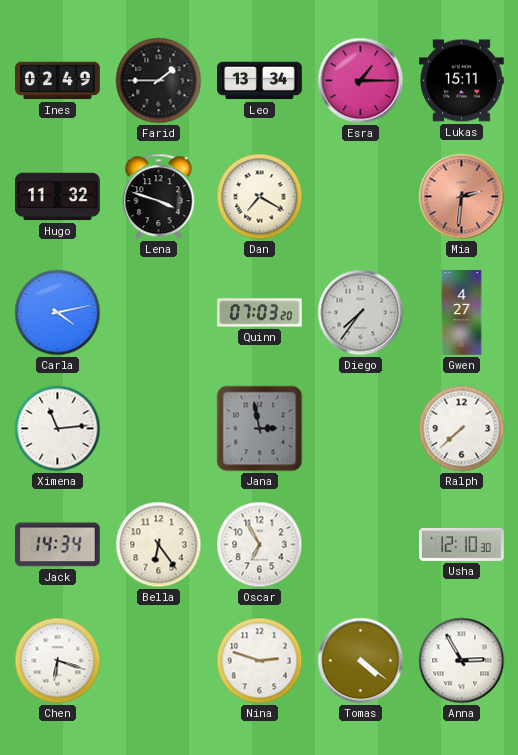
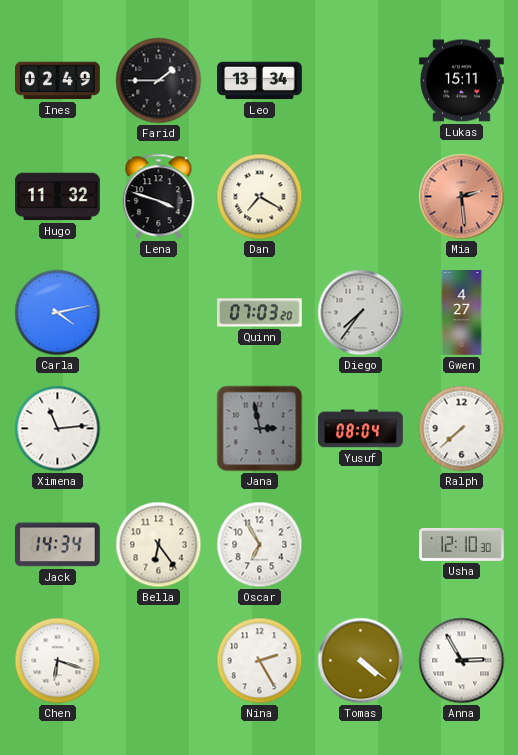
Esra: 1:15 -> none (361, 81)
Mia: 2:31 -> 2:29 (462, 197)
Yusuf: none -> 08:04 (361, 429)
Nina: 2:48 -> 2:25 (260, 661)
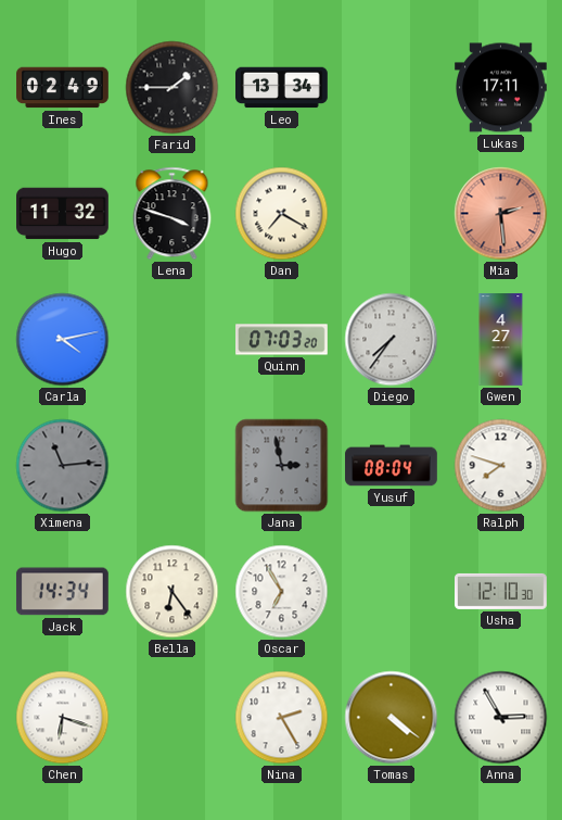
Lukas: 15:11 -> 17:11 (501, 88)
Ximena dial: white -> grey (63, 466)
Ralph: 7:38 -> 7:48 (501, 466)
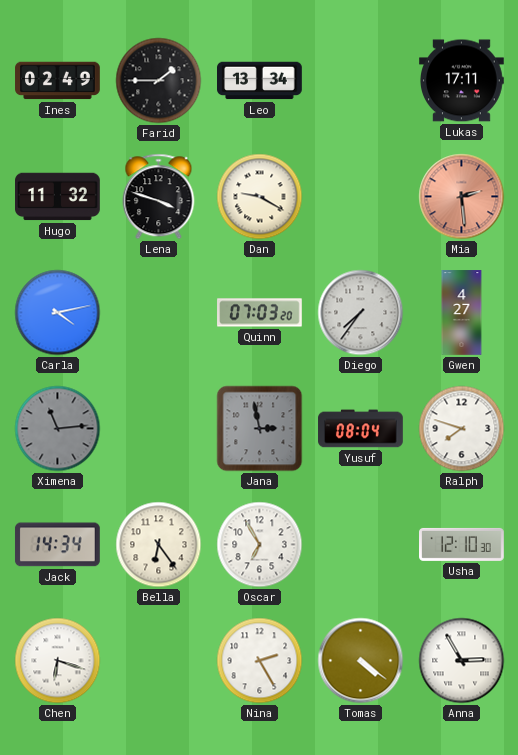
Dan: 7:20 -> 9:20 (260, 197)
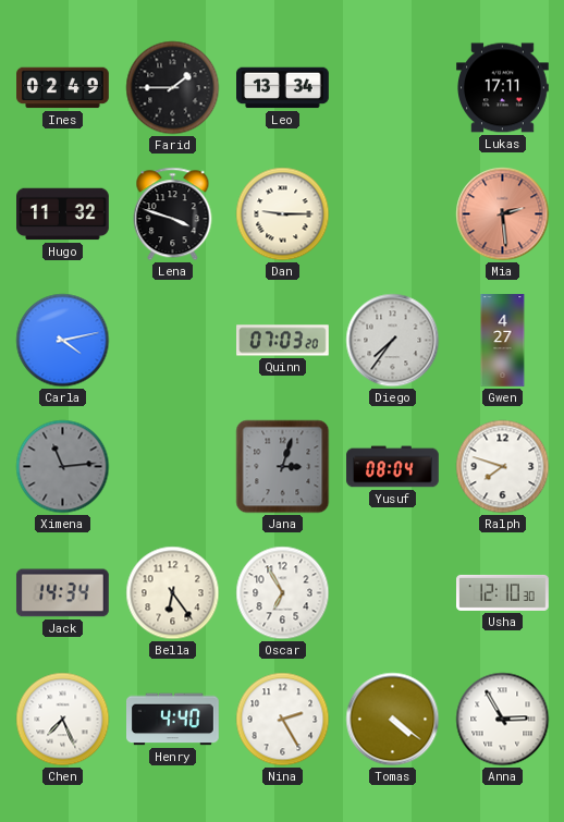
Dan: 9:20 -> 9:15 (283, 214)
Jana: 2:58 -> 3:03 (283, 467)
Chen: 6:18 -> 7:26 (63, 720)
Henry: none -> 4:40 (173, 720)
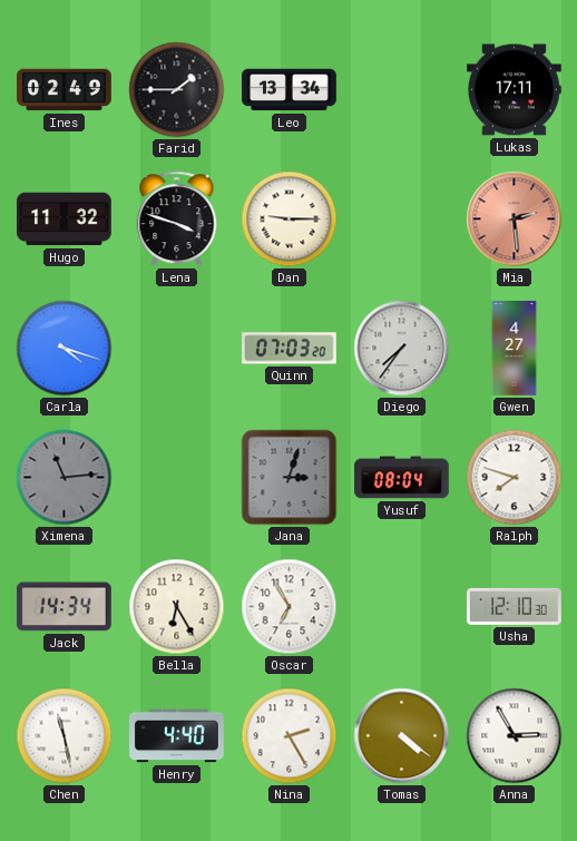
Carla: 4:13 -> 4:18 (65, 349)
Bella: 6:24 -> 6:25 (177, 607)
Chen: 7:26 -> 11:28 (65, 736)
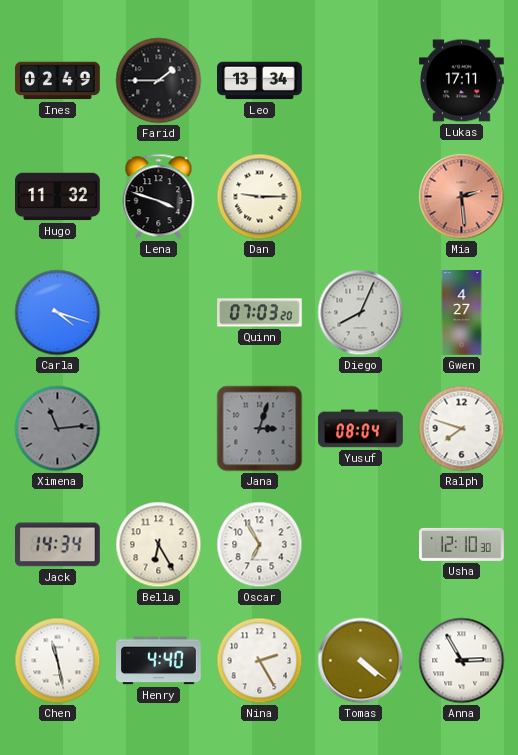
Diego: 7:36 -> 8:04 (361, 313)
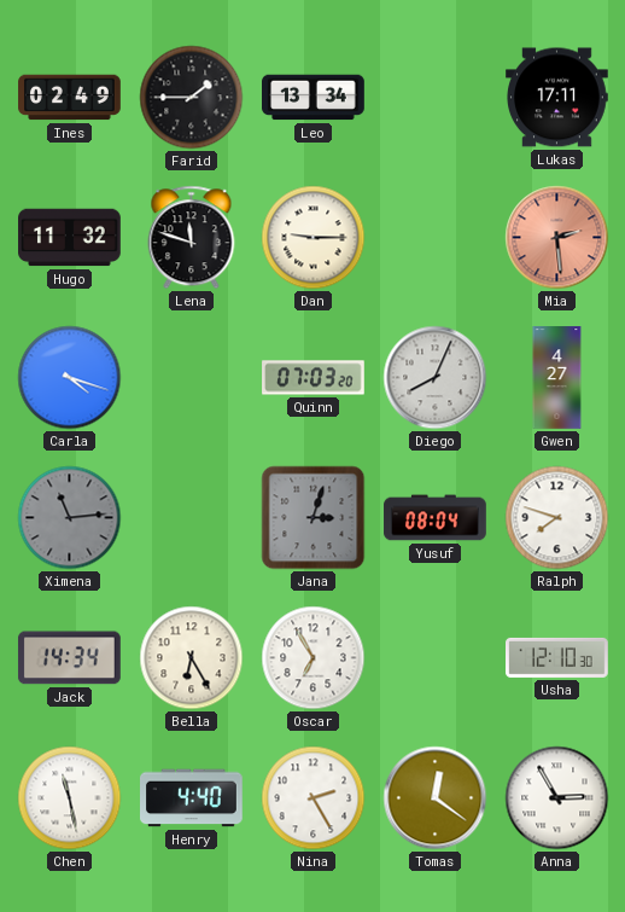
Lena: 3:48 -> 11:48 (192, 238)
Tomas: 4:21 -> 12:21 (436, 798)
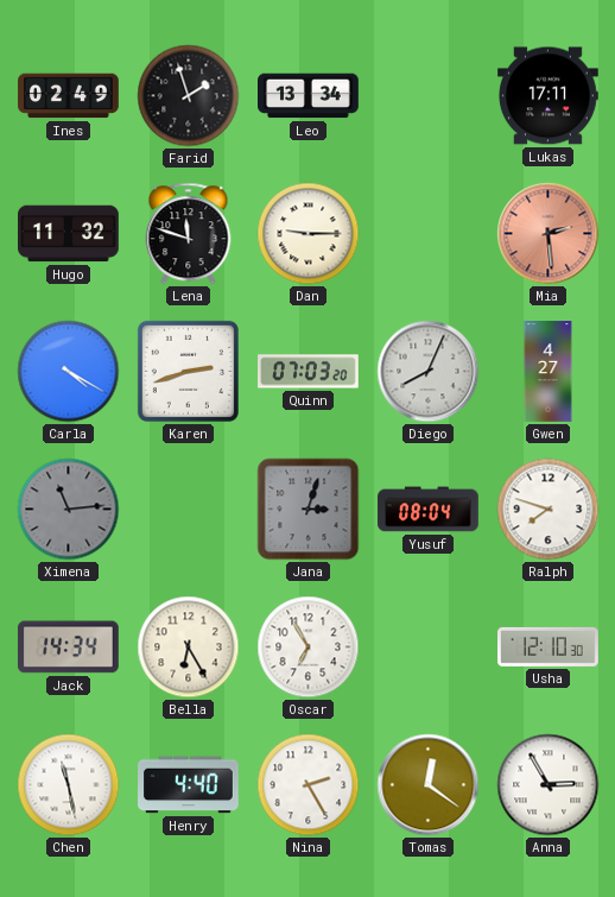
Farid: 1:45 -> 1:57 (189, 96)
Carla: 4:18 -> 4:20 (69, 372)
Karen: none -> 2:42 (188, 371)
